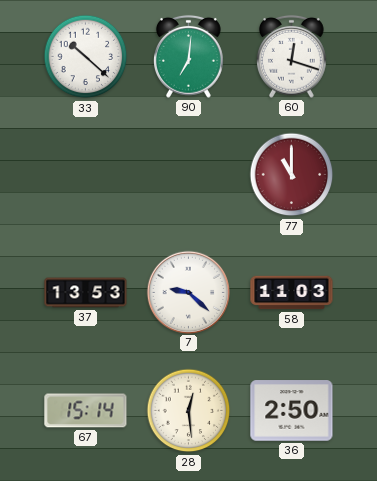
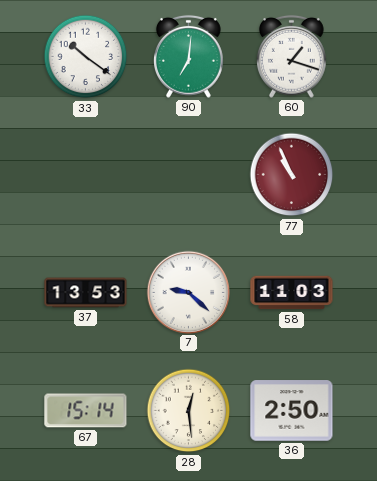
33: 10:22 -> 10:21 (86, 57)
60: 12:18 -> 1:18 (292, 56)
77: 11:00 -> 10:56 (292, 175)
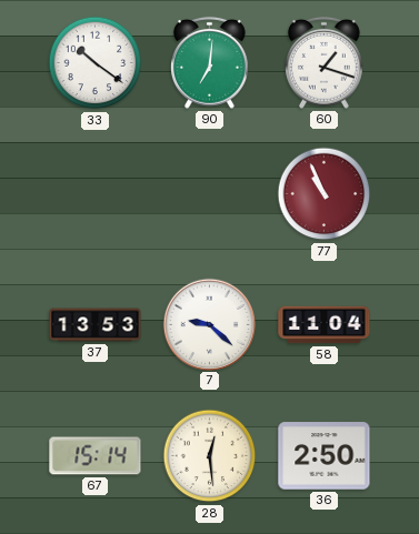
58: 11:03 -> 11:04 (325, 325)
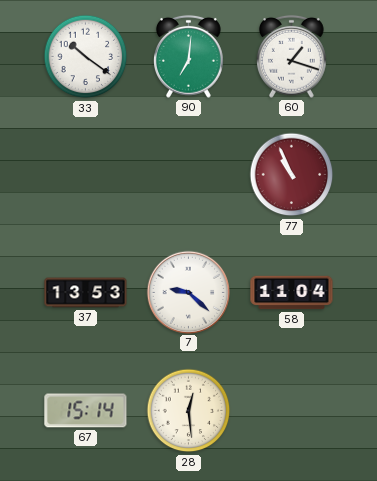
36: 2:50 -> none (325, 456)
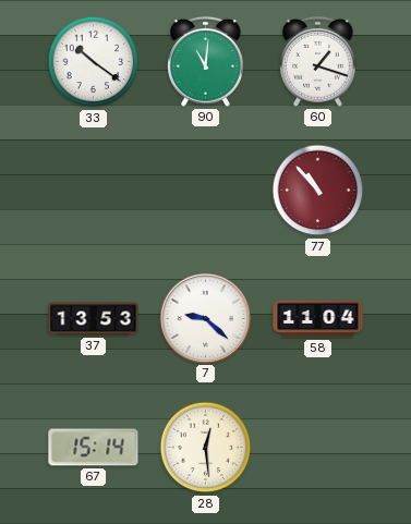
90: 7:01 -> 11:01 (206, 61)
77: 10:56 -> 10:53 (318, 191)
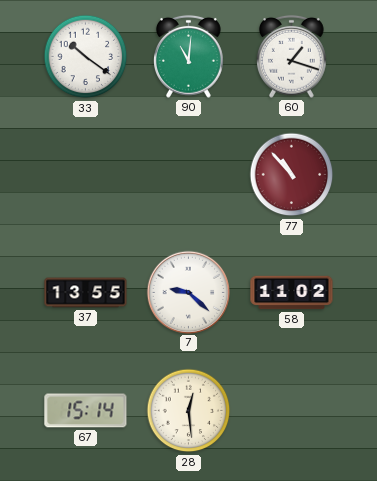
37: 13:53 -> 13:55 (86, 293)
58: 11:04 -> 11:02 (292, 293)
